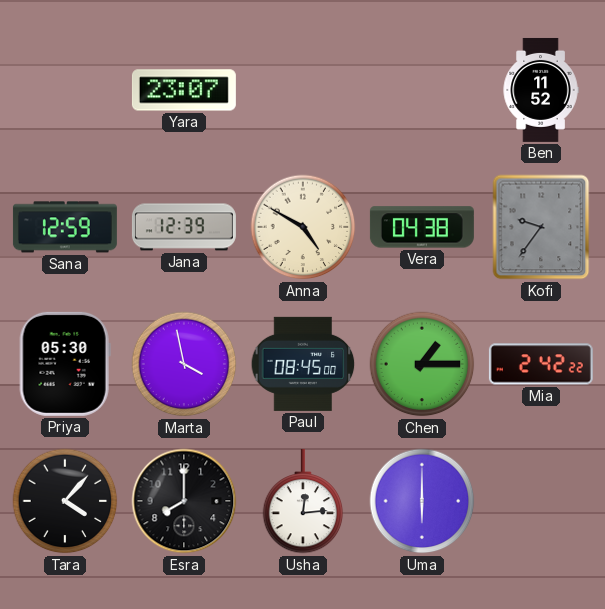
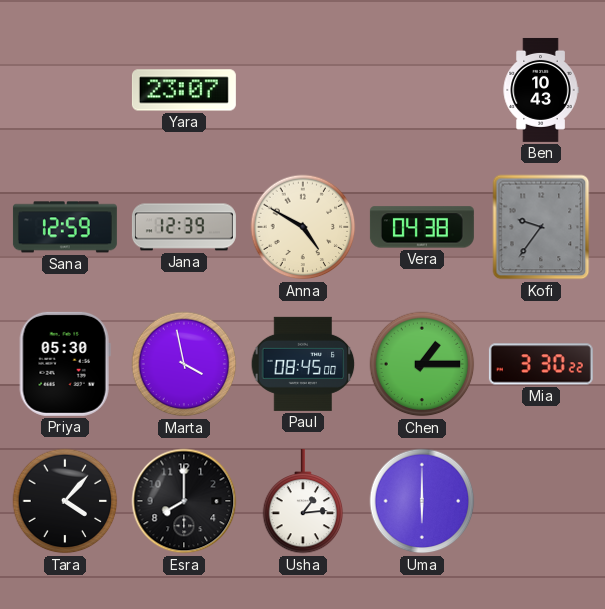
Ben: 11:52 -> 10:43 (541, 90)
Mia: 2:42 -> 3:30 (541, 364)
Usha: 12:14 -> 1:14 (303, 501)
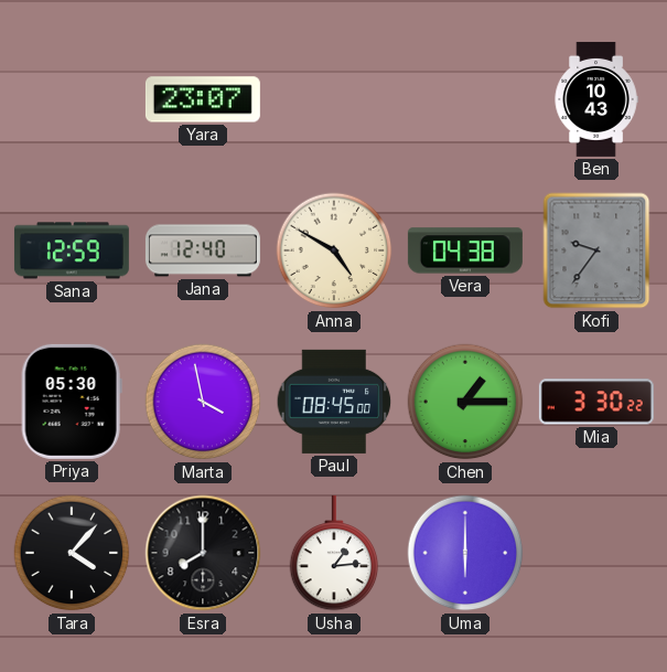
Jana: 12:39 -> 12:40 (203, 250)
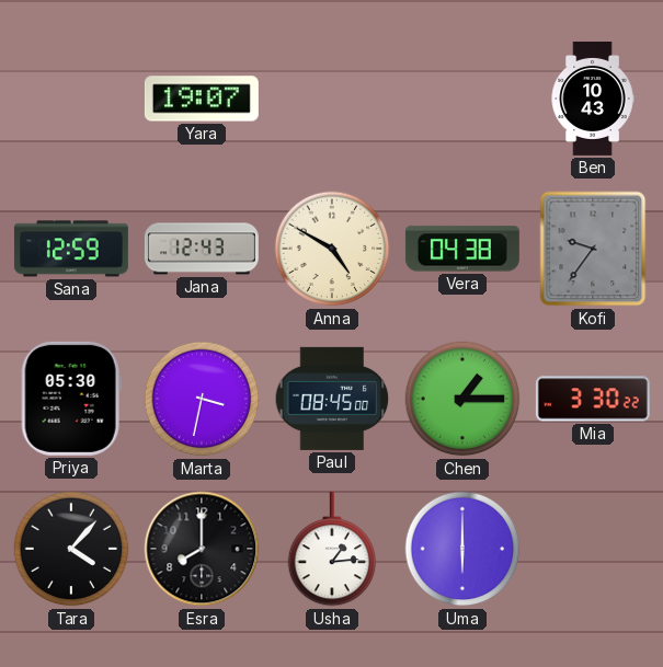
Yara: 23:07 -> 19:07 (202, 99)
Jana: 12:40 -> 12:43 (202, 249)
Marta: 3:58 -> 3:32 (202, 399)
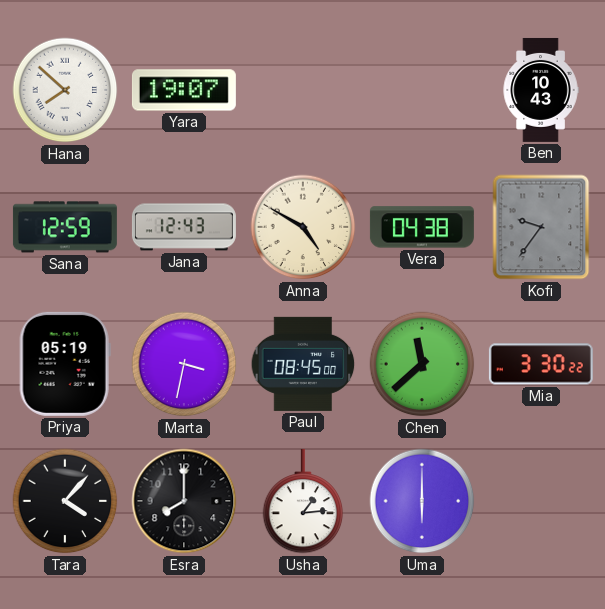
Hana: none -> 7:52 (65, 90)
Priya: 05:30 -> 05:19 (65, 364)
Chen: 1:15 -> 11:38 (422, 364)
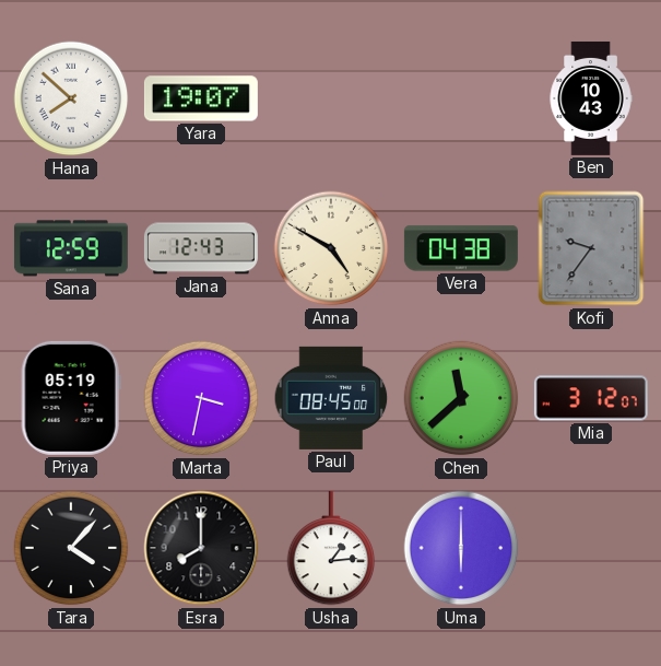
Mia: 3:30 -> 3:12 (591, 398)
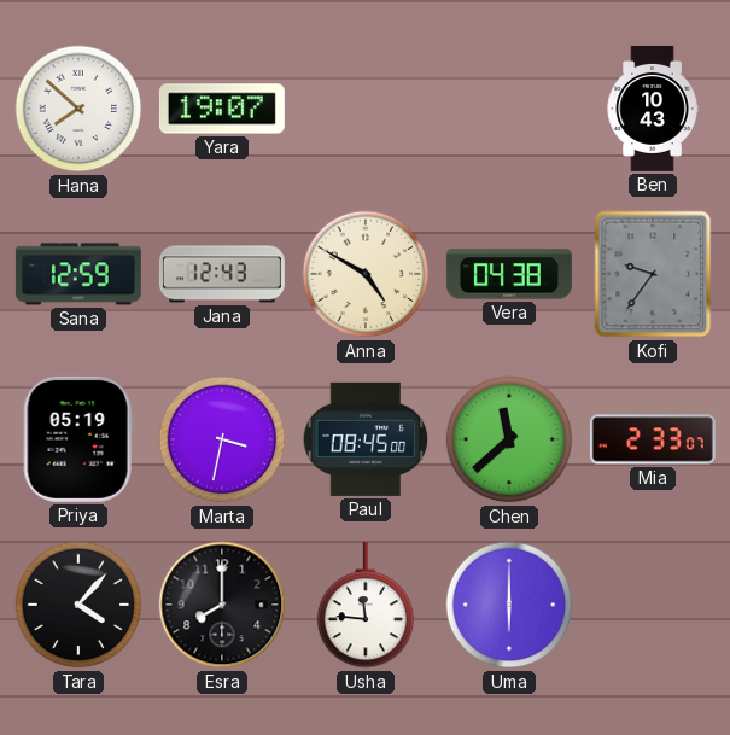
Mia: 3:12 -> 2:33 (653, 439)
Usha: 1:14 -> 11:46 (366, 605)
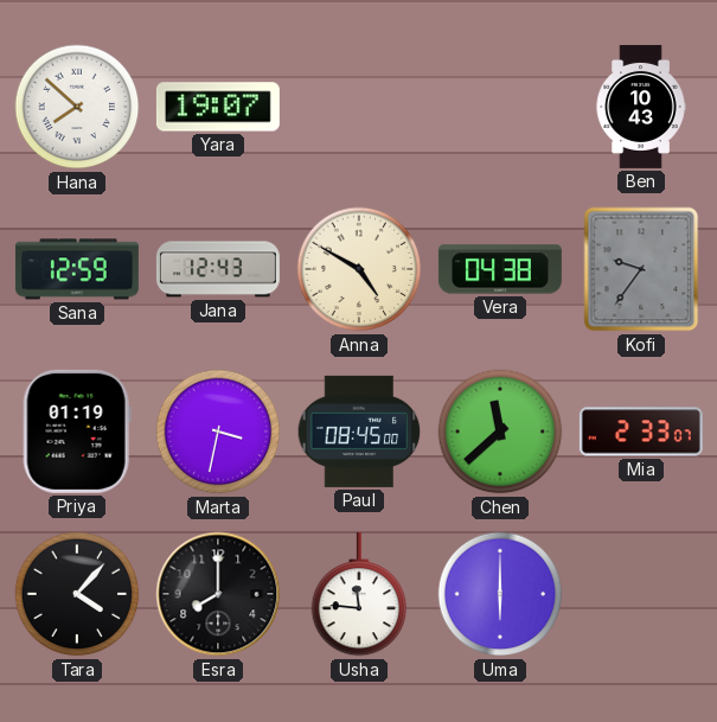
Priya: 05:19 -> 01:19 (77, 432)
